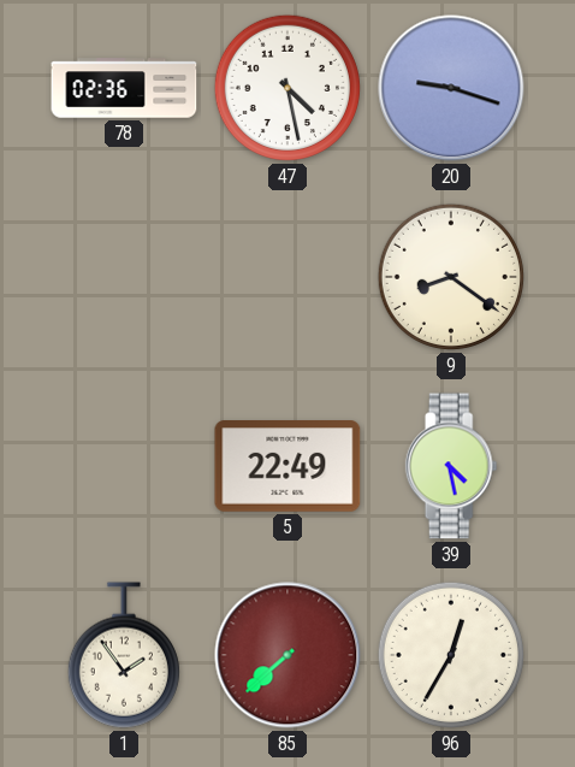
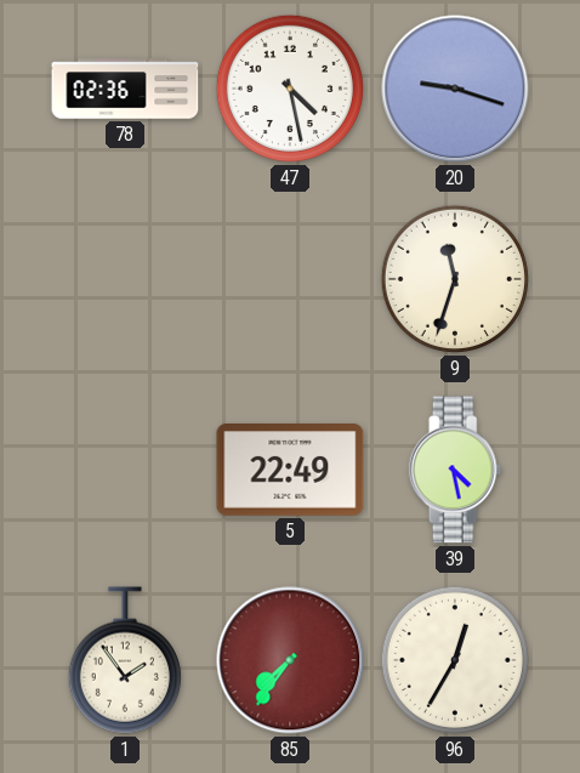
9: 8:21 -> 11:33 (455, 279)
85: 7:38 -> 7:36 (290, 660)
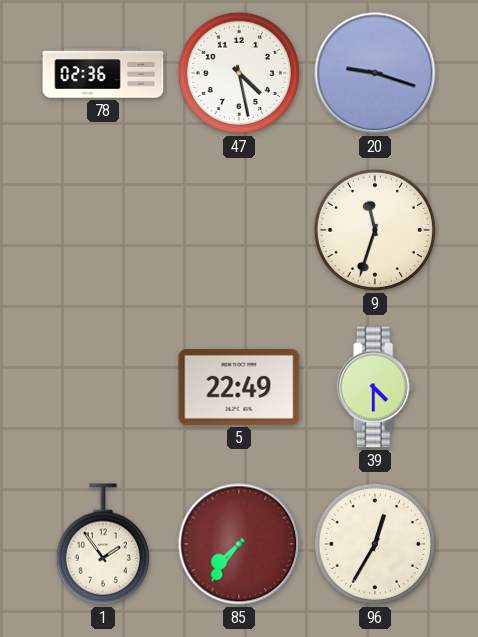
39: 4:28 -> 4:30 (375, 387)
